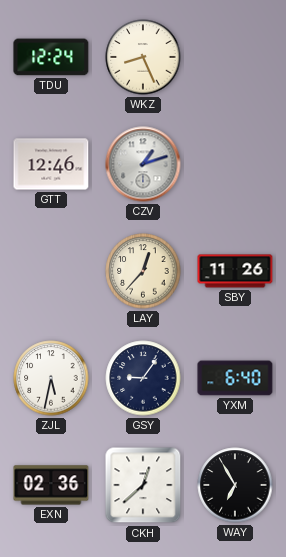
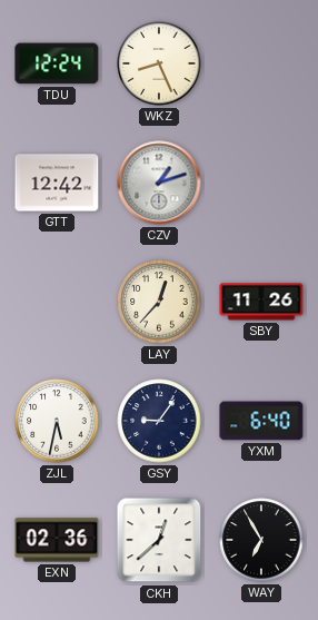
GTT: 12:46 -> 12:42 (57, 183)
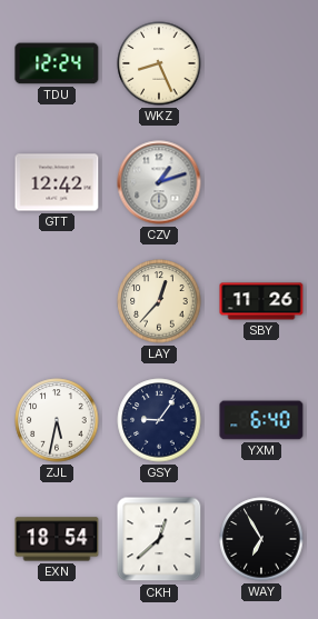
EXN: 02:36 -> 18:54 (57, 539)
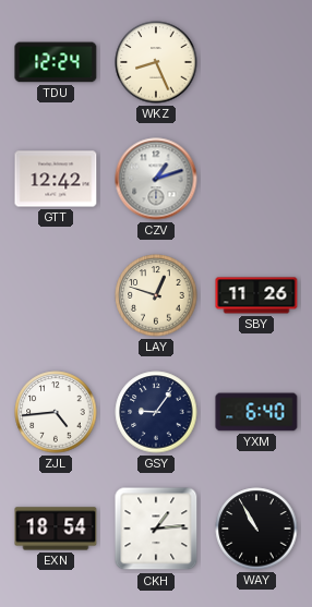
LAY: 12:37 -> 12:48 (156, 295)
ZJL: 5:32 -> 4:44 (56, 412)
CKH: 12:38 -> 1:14 (156, 529)
WAY: 6:55 -> 10:55 (256, 529)
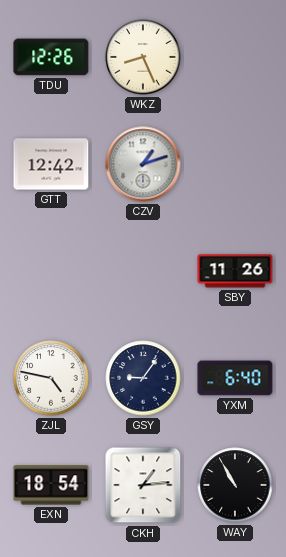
TDU: 12:24 -> 12:26 (51, 57)
LAY: 12:48 -> none (156, 295)
ZJL: 4:44 -> 4:47 (51, 378)
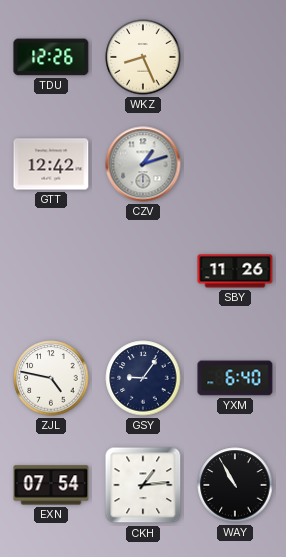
EXN: 18:54 -> 07:54 (51, 485)
